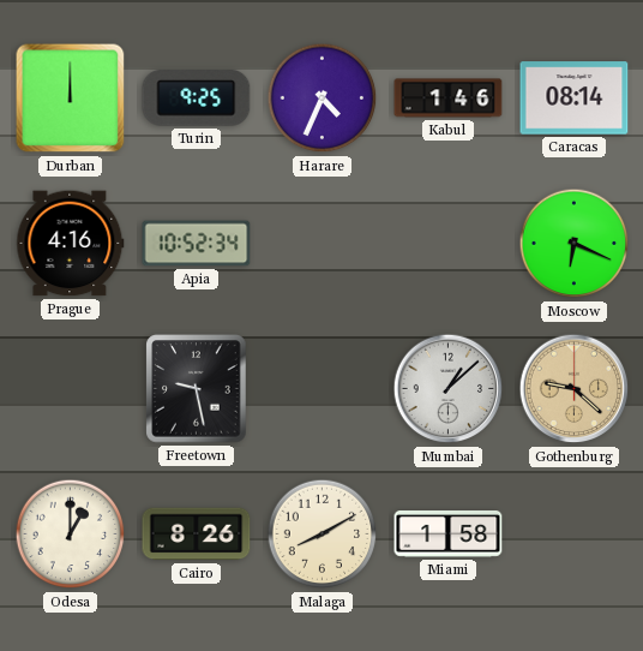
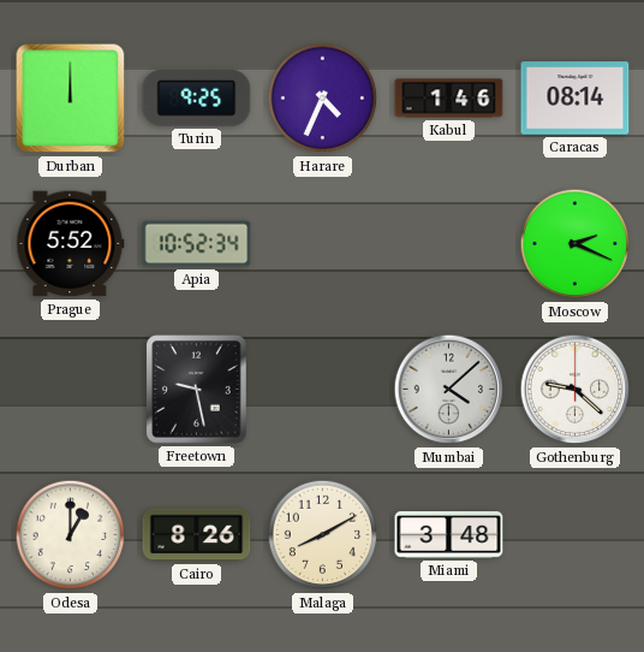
Prague: 4:16 -> 5:52 (71, 244)
Moscow: 6:19 -> 2:19 (576, 244)
Mumbai: 1:08 -> 4:08 (449, 390)
Gothenburg dial: champagne -> white (576, 390)
Miami: 1:58 -> 3:48 (449, 535)
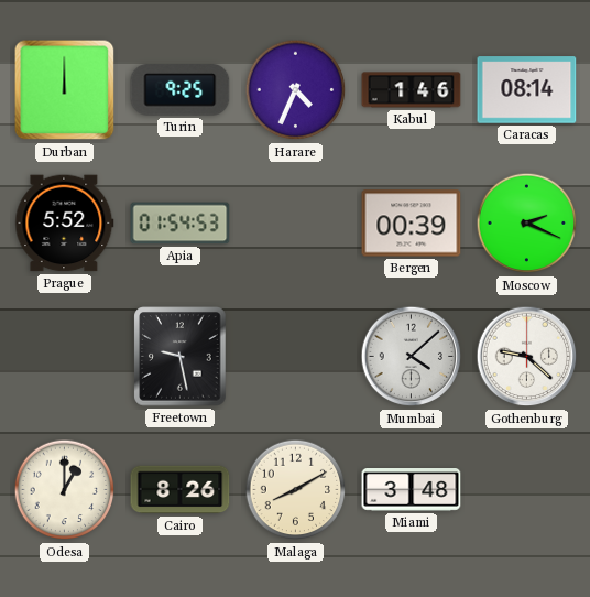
Apia: 10:52 -> 01:54 (181, 224)
Bergen: none -> 00:39 (412, 224)
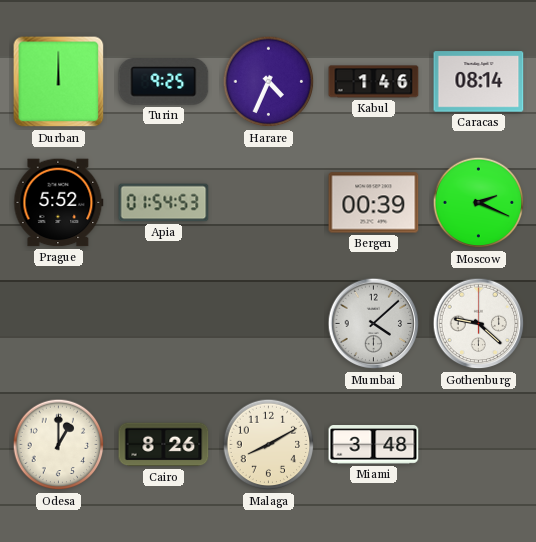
Freetown: 9:28 -> none (181, 357)
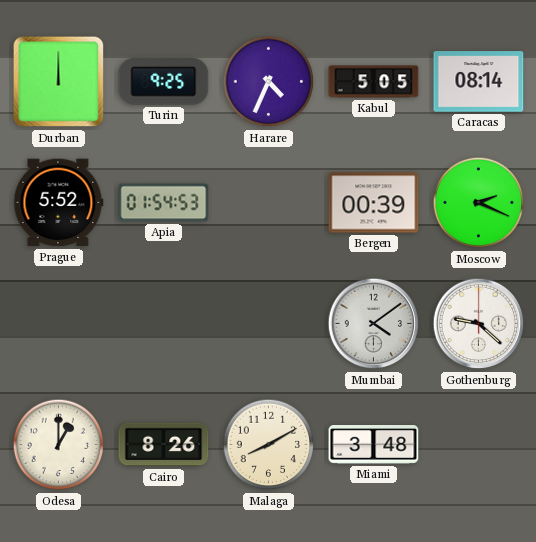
Kabul: 1:46 -> 5:05 (374, 82)
Mumbai: 4:08 -> 4:09 (374, 324)
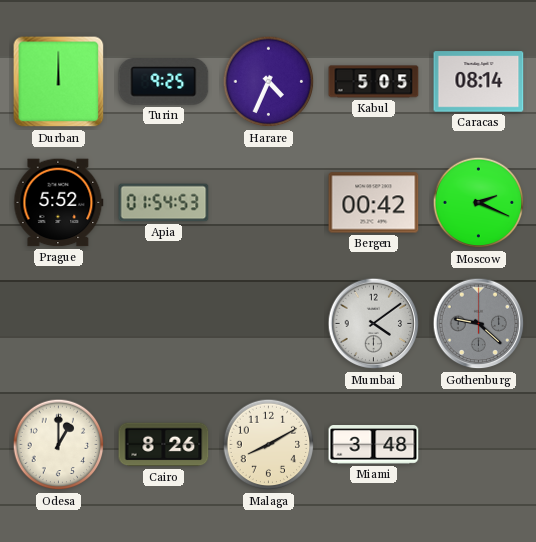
Bergen: 00:39 -> 00:42 (374, 203)
Gothenburg dial: white -> grey (479, 324)
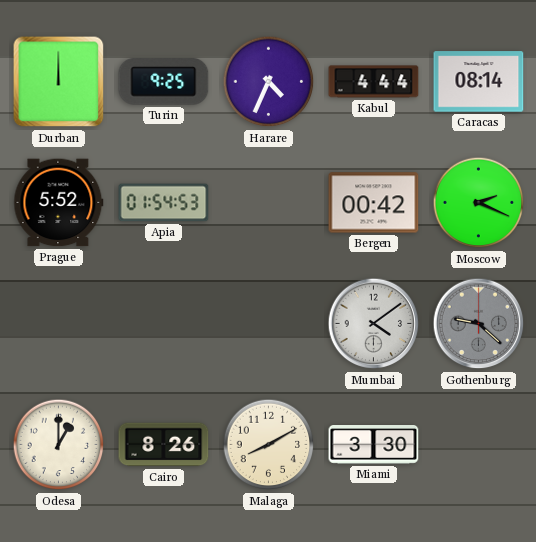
Kabul: 5:05 -> 4:44 (374, 82)
Miami: 3:48 -> 3:30 (374, 445)
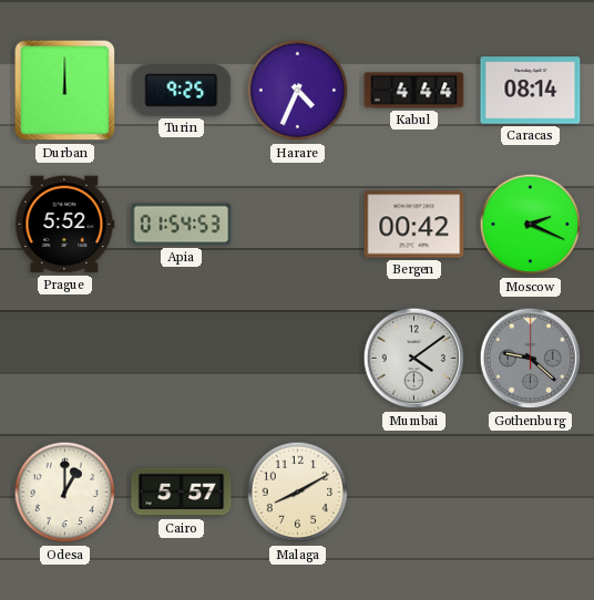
Cairo: 8:26 -> 5:57 (182, 493)
Miami: 3:30 -> none (374, 445)
